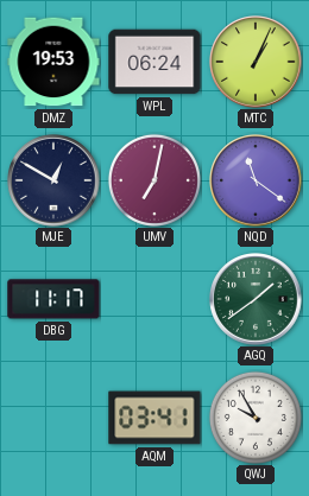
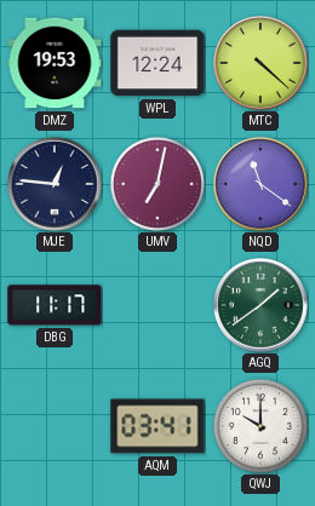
WPL: 06:24 -> 12:24 (157, 63)
MTC: 1:04 -> 4:22 (260, 63)
MJE: 12:50 -> 12:46 (55, 184)
QWJ: 9:55 -> 10:00 (260, 426)
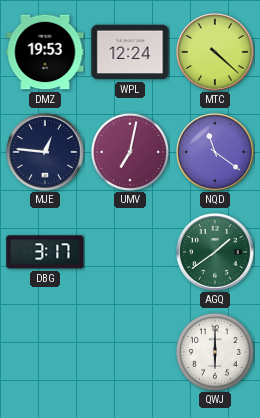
DBG: 11:17 -> 3:17 (45, 252)
AQM: 03:41 -> none (157, 426)
QWJ: 10:00 -> 6:00 (215, 352)
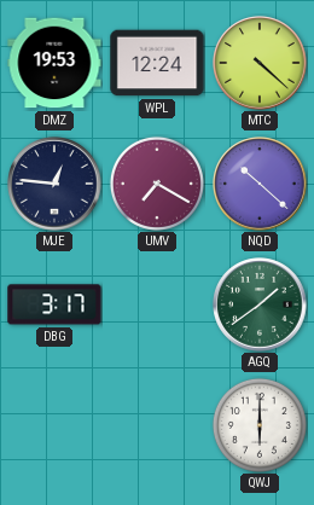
UMV: 7:02 -> 7:20 (157, 184)
NQD: 11:21 -> 10:22 (260, 184)
